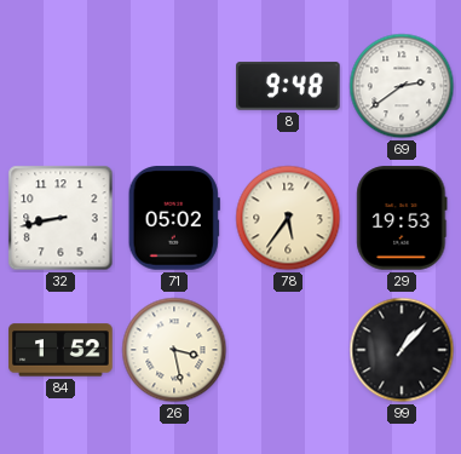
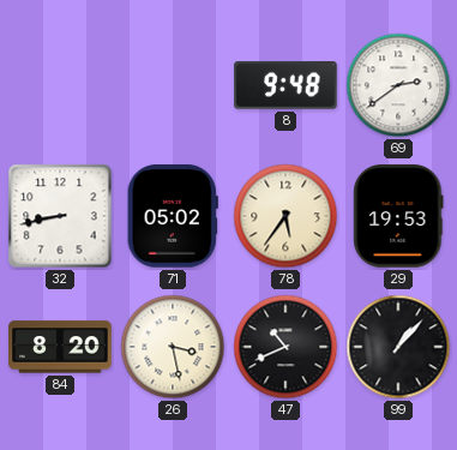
84: 1:52 -> 8:20 (60, 347)
47: none -> 10:41 (285, 347)
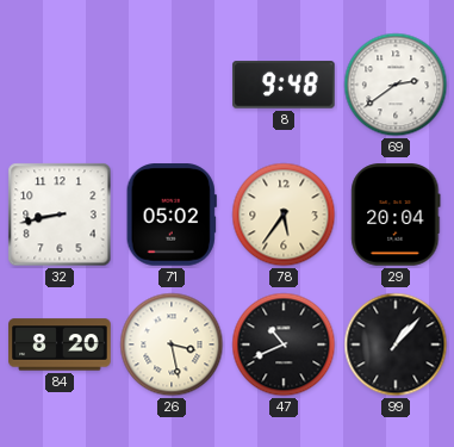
29: 19:53 -> 20:04 (396, 215)
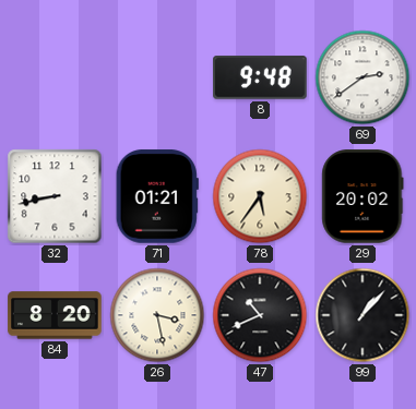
71: 05:02 -> 01:21 (157, 196)
29: 20:04 -> 20:02 (362, 196)
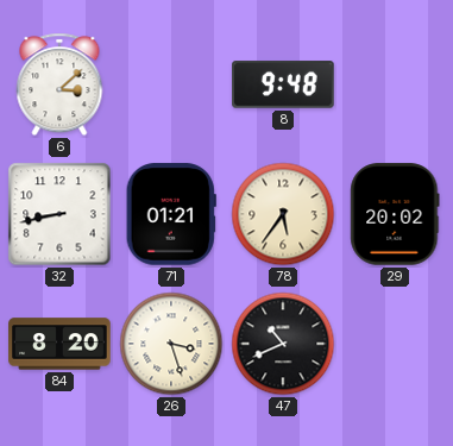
6: none -> 3:08 (59, 84)
69: 2:39 -> none (362, 77)
26: 3:28 -> 3:27 (171, 344)
99: 1:07 -> none (362, 315)
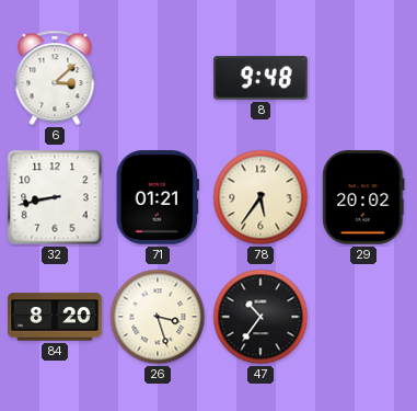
47: 10:41 -> 10:36 (260, 317)
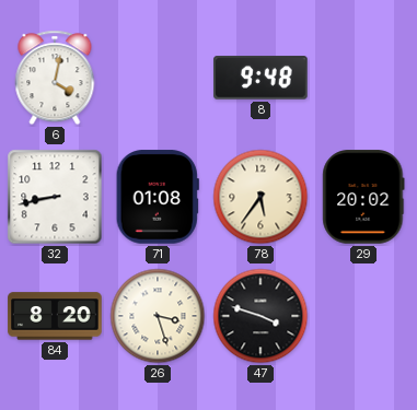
6: 3:08 -> 4:02 (55, 78)
71: 01:21 -> 01:08 (158, 197)
47: 10:36 -> 3:48 (260, 316)
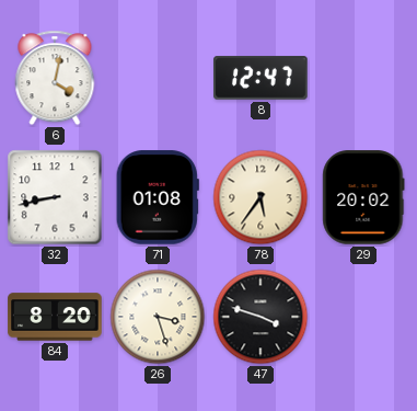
8: 9:48 -> 12:47 (260, 78)
